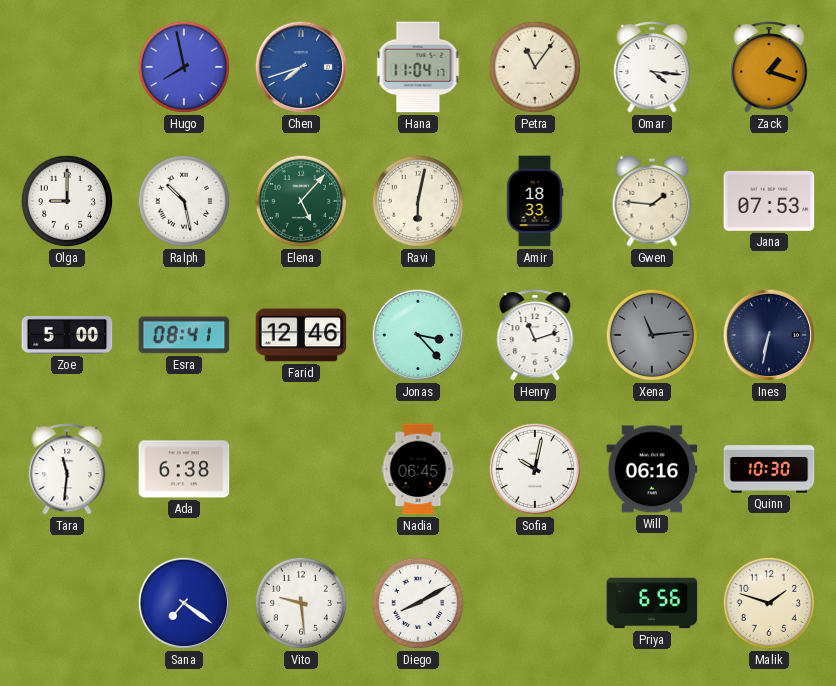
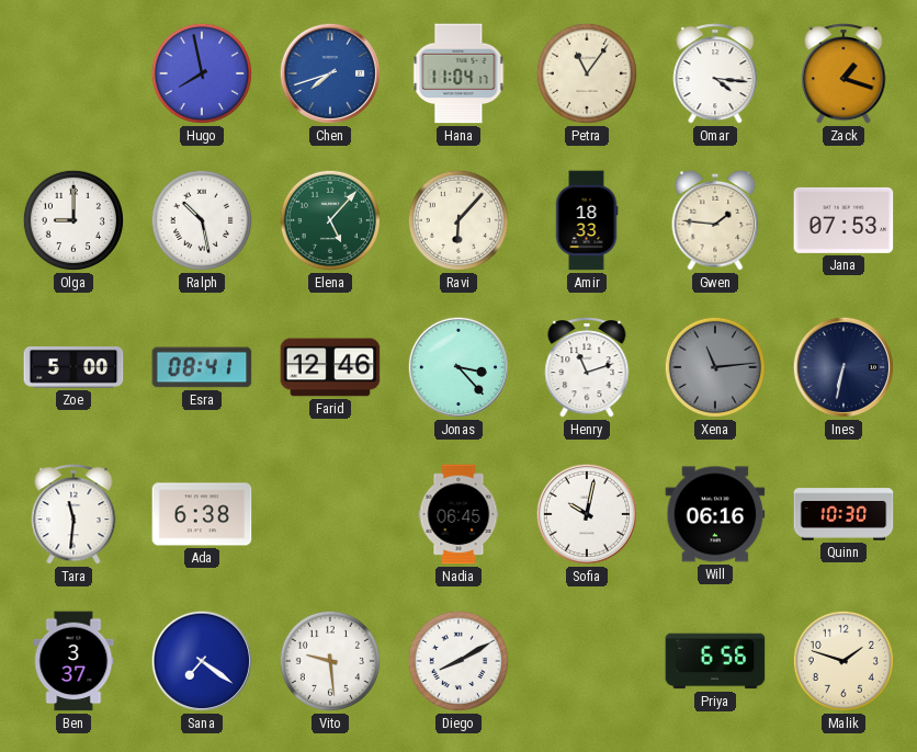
Ravi: 6:02 -> 6:07 (459, 220)
Ben: none -> 3:37 (73, 661)
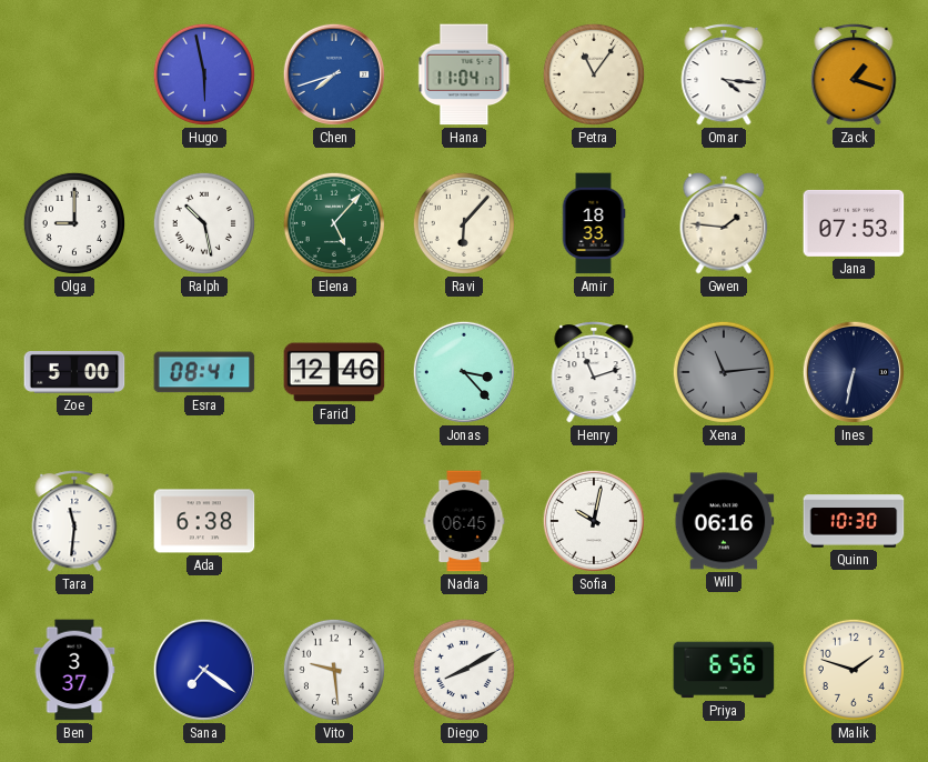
Hugo: 7:58 -> 5:58 (204, 74)
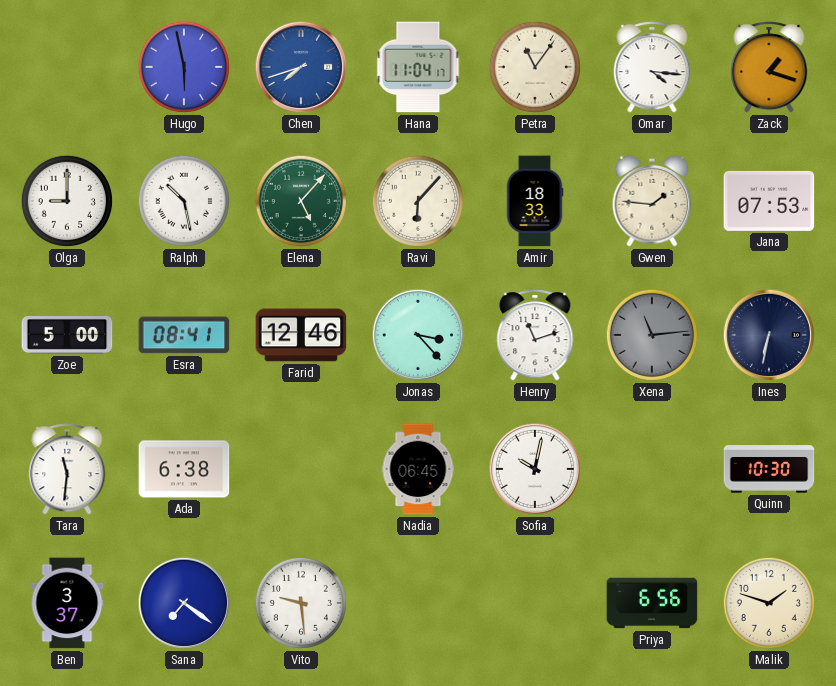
Will: 06:16 -> none (724, 521)
Diego: 8:10 -> none (464, 670)
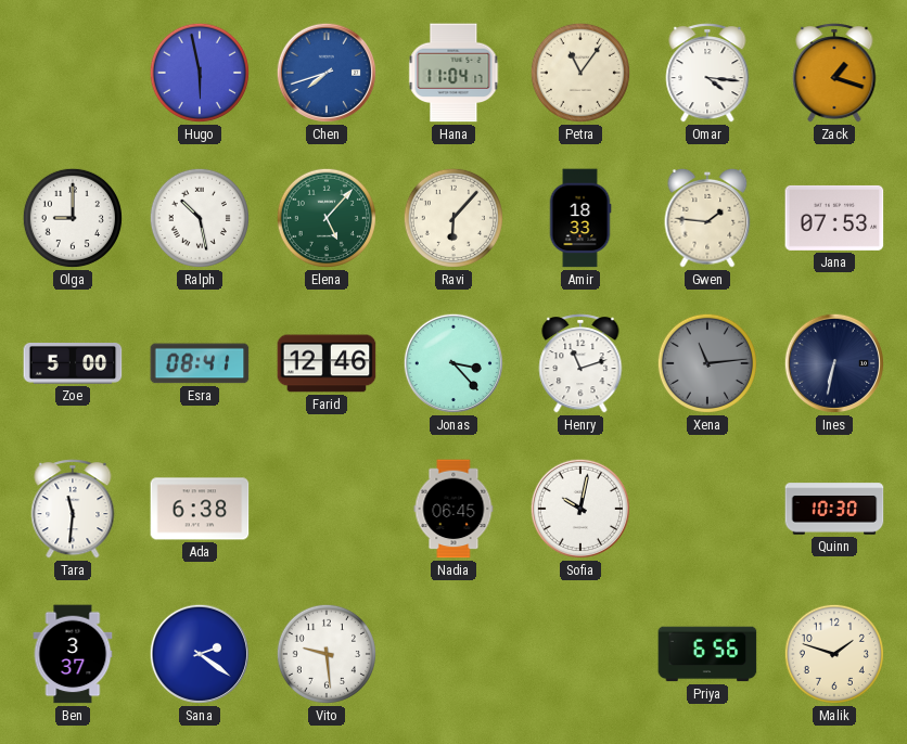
Sana: 7:21 -> 2:21 (200, 654)
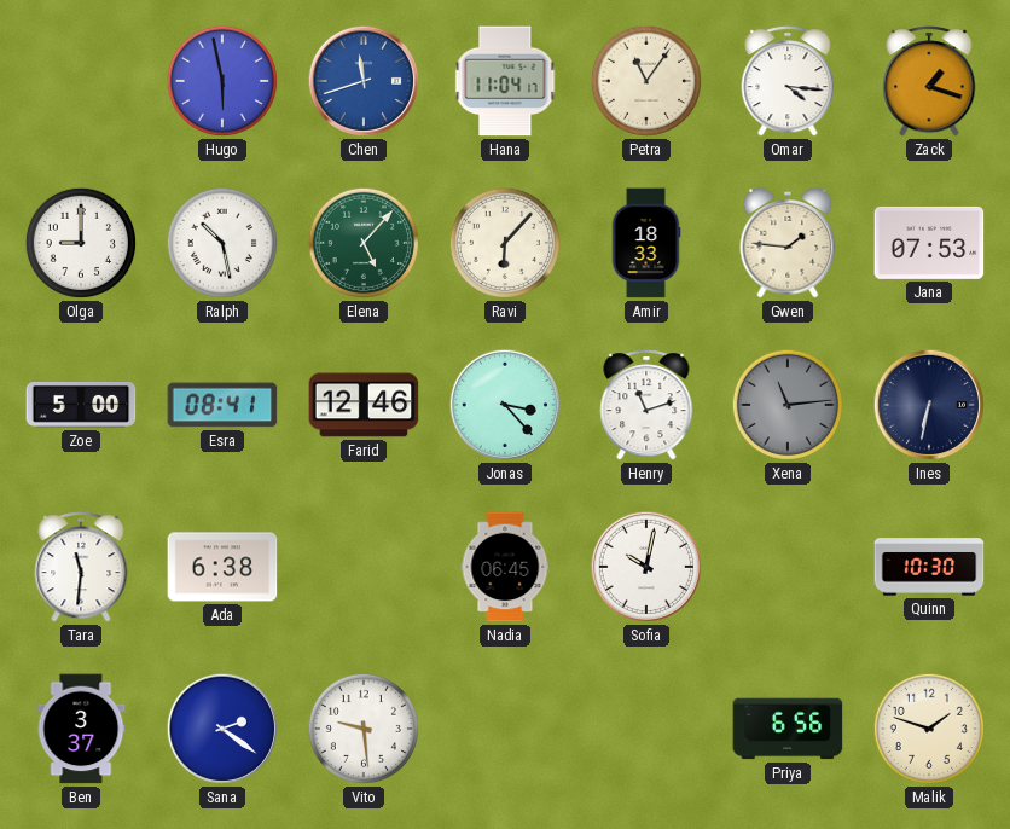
Chen: 7:42 -> 11:42 (364, 81)
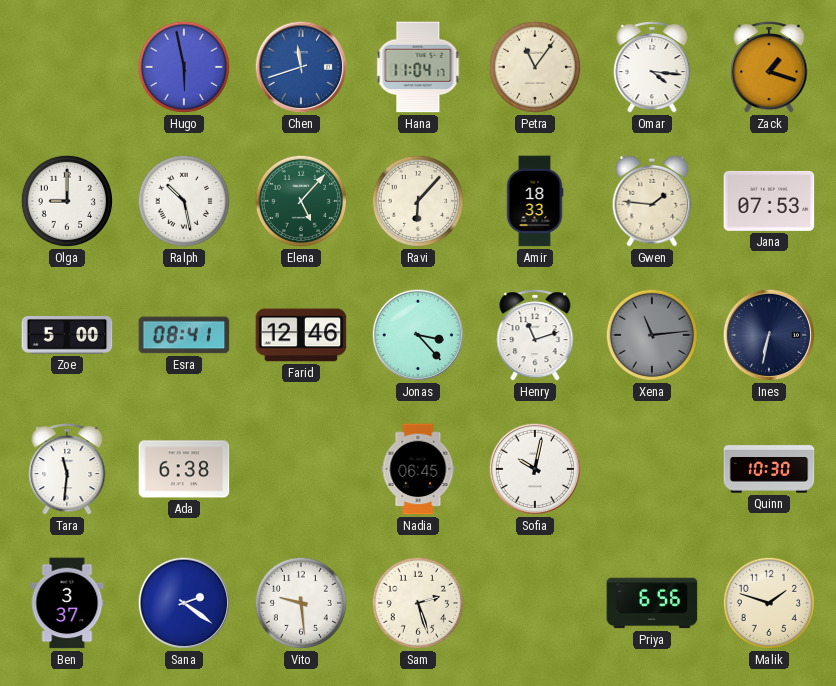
Sam: none -> 2:27 (418, 603)
